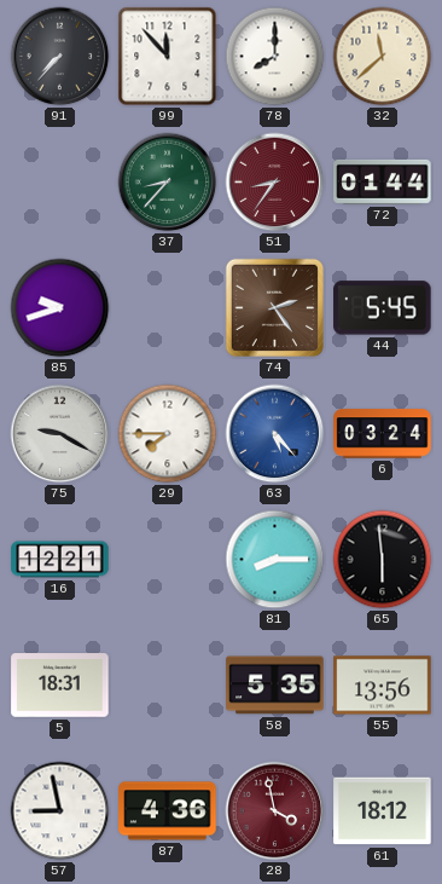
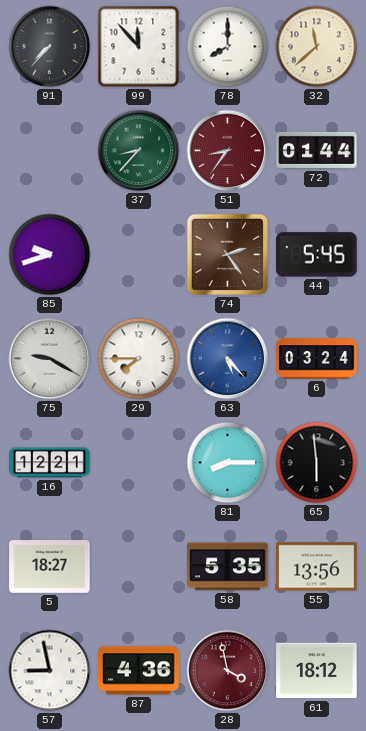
5: 18:31 -> 18:27 (50, 567)
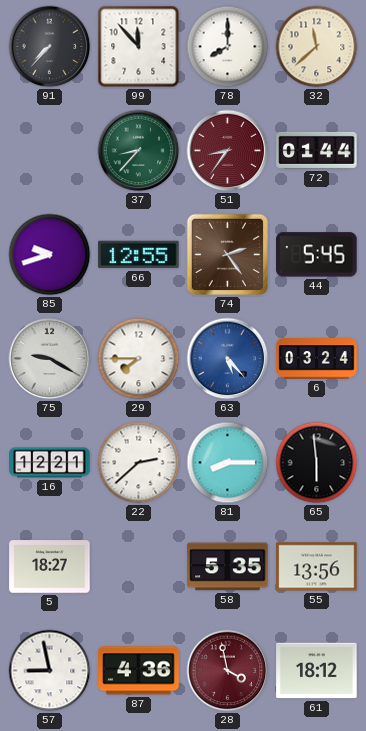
66: none -> 12:55 (139, 255)
22: none -> 2:38 (139, 463)
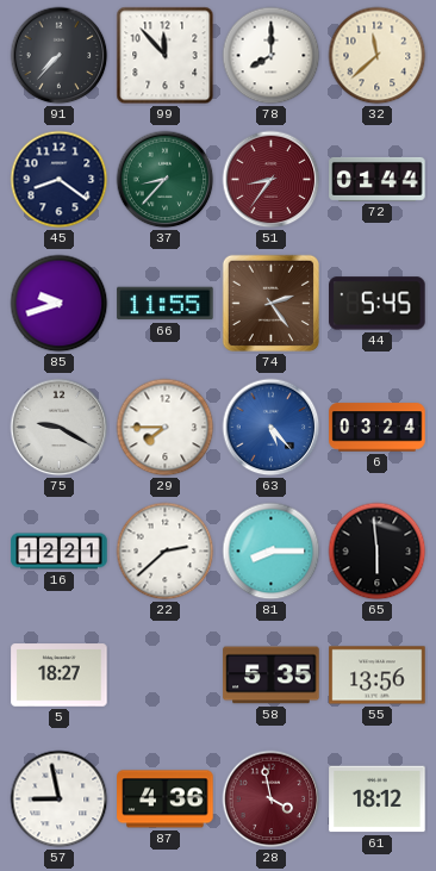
45: none -> 8:21 (60, 180)
66: 12:55 -> 11:55 (166, 304)
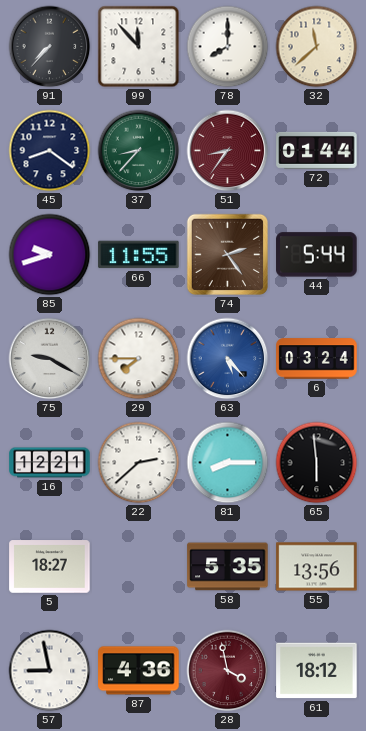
44: 5:45 -> 5:44 (317, 255)
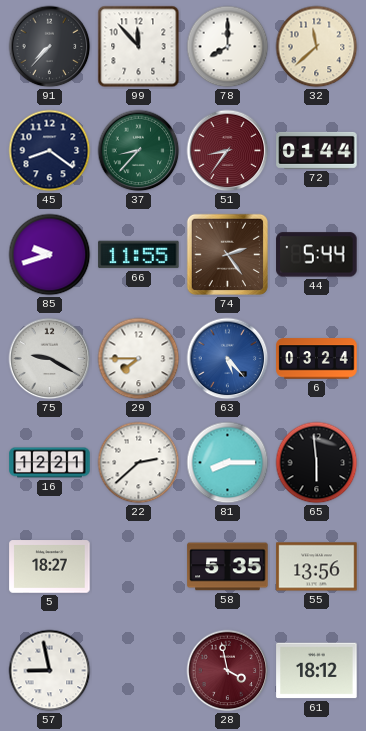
87: 4:36 -> none (139, 671)
